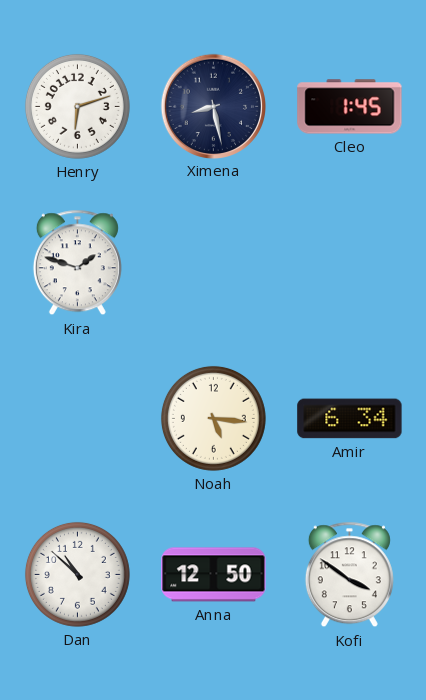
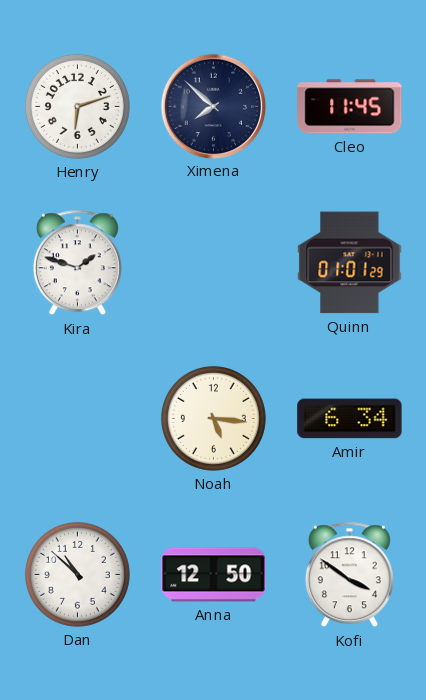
Ximena: 8:28 -> 7:52 (213, 106)
Cleo: 1:45 -> 11:45 (350, 107)
Quinn: none -> 01:01 (350, 263)
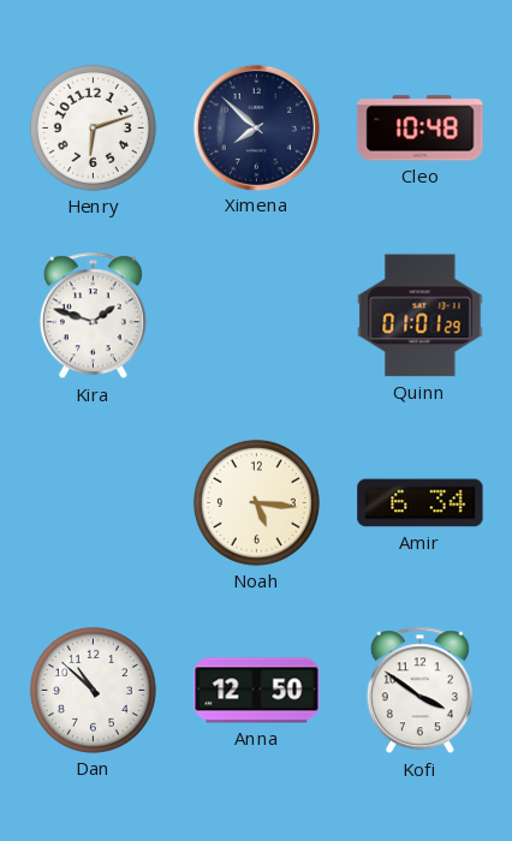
Cleo: 11:45 -> 10:48 (421, 129)
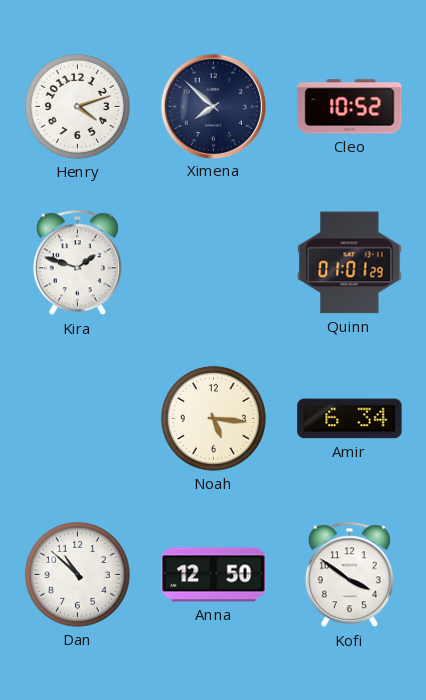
Henry: 6:12 -> 4:12 (77, 106)
Cleo: 10:48 -> 10:52 (350, 107)
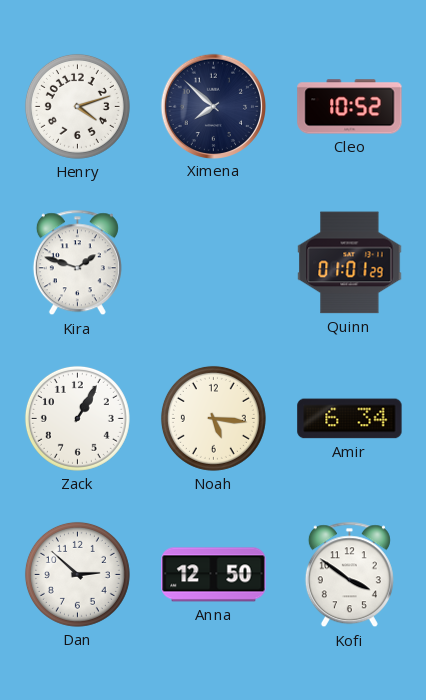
Zack: none -> 1:05 (77, 418)
Dan: 10:52 -> 2:52 (77, 574)
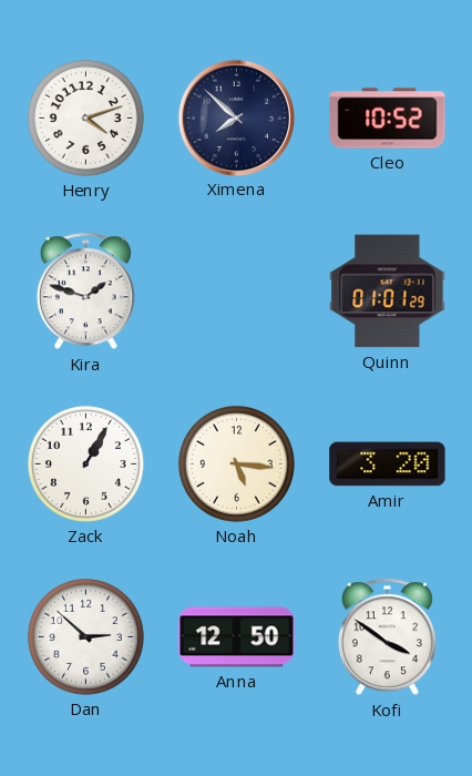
Amir: 6:34 -> 3:20 (388, 464)
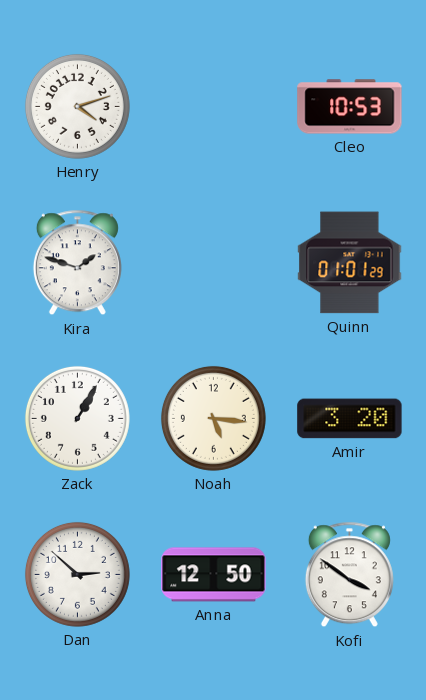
Ximena: 7:52 -> none (236, 118)
Cleo: 10:52 -> 10:53 (350, 107)
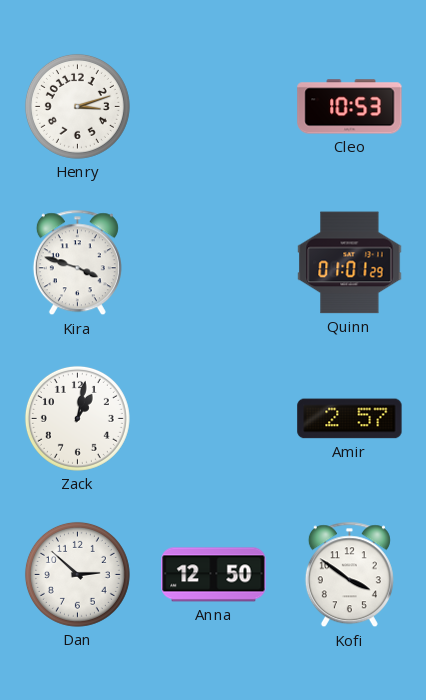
Henry: 4:12 -> 3:12 (77, 106)
Kira: 1:48 -> 3:48 (77, 263)
Zack: 1:05 -> 1:02 (77, 418)
Noah: 5:16 -> none (213, 418)
Amir: 3:20 -> 2:57 (350, 419)
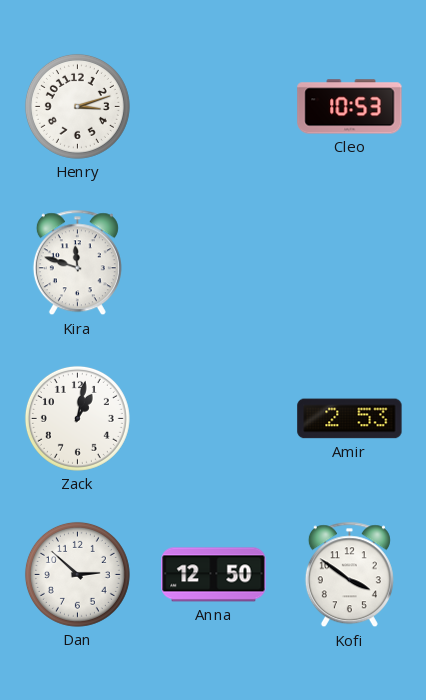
Kira: 3:48 -> 11:48 (77, 263)
Quinn: 01:01 -> none (350, 263)
Amir: 2:57 -> 2:53 (350, 419)
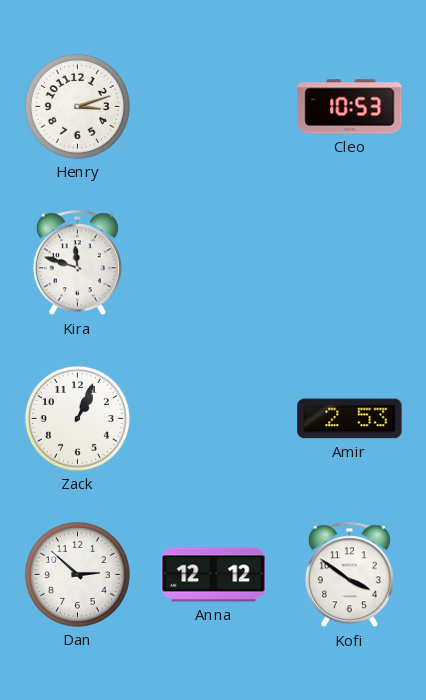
Zack: 1:02 -> 1:04 (77, 418)
Anna: 12:50 -> 12:12 (214, 575)
